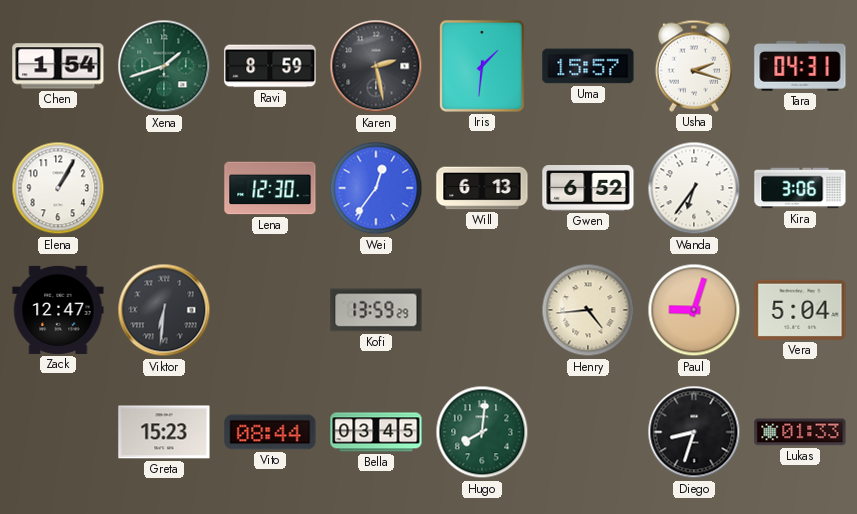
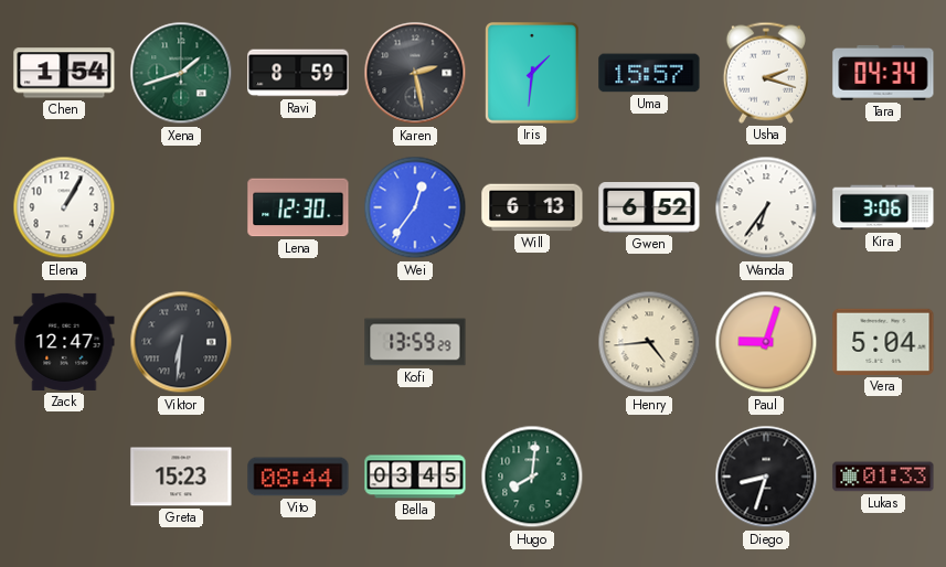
Tara: 04:31 -> 04:34 (883, 73)
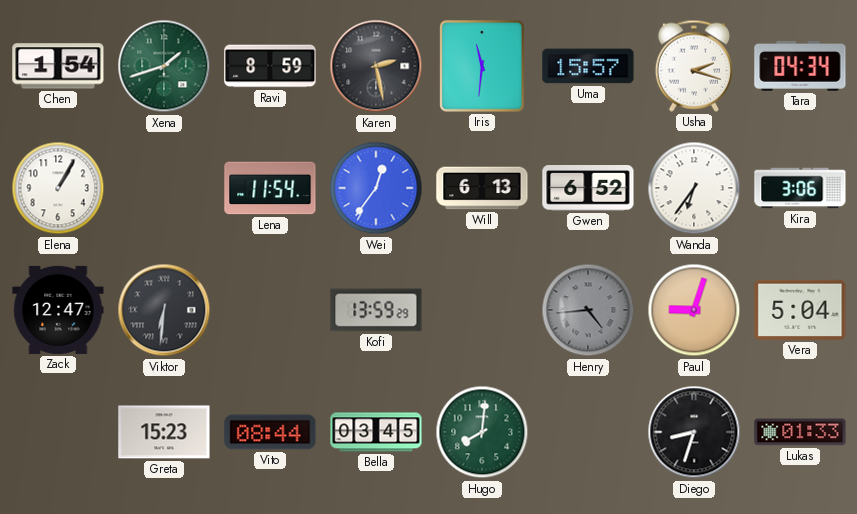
Iris: 1:31 -> 11:31 (483, 66)
Lena: 12:30 -> 11:54 (270, 188)
Henry dial: cream -> grey (588, 310)
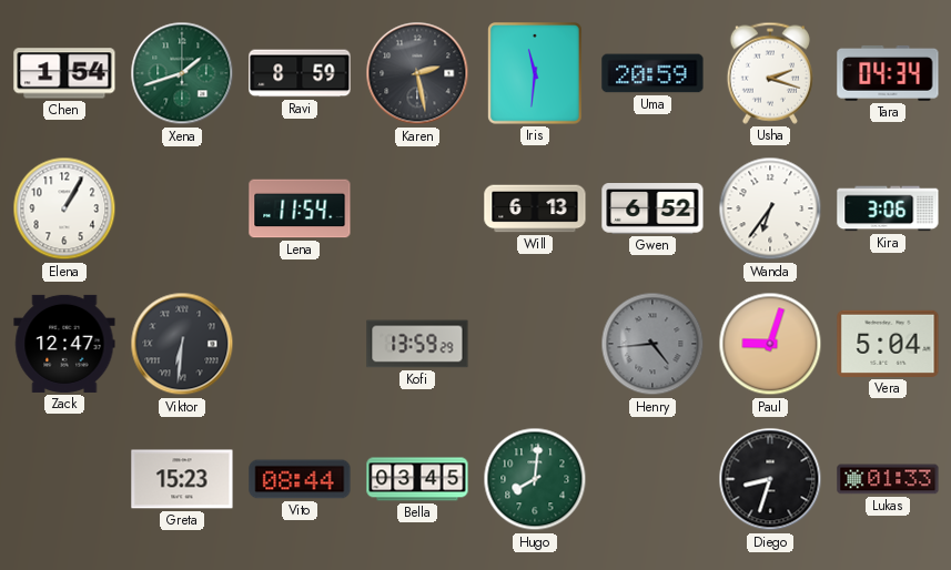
Uma: 15:57 -> 20:59 (652, 73)
Wei: 12:36 -> none (376, 188)
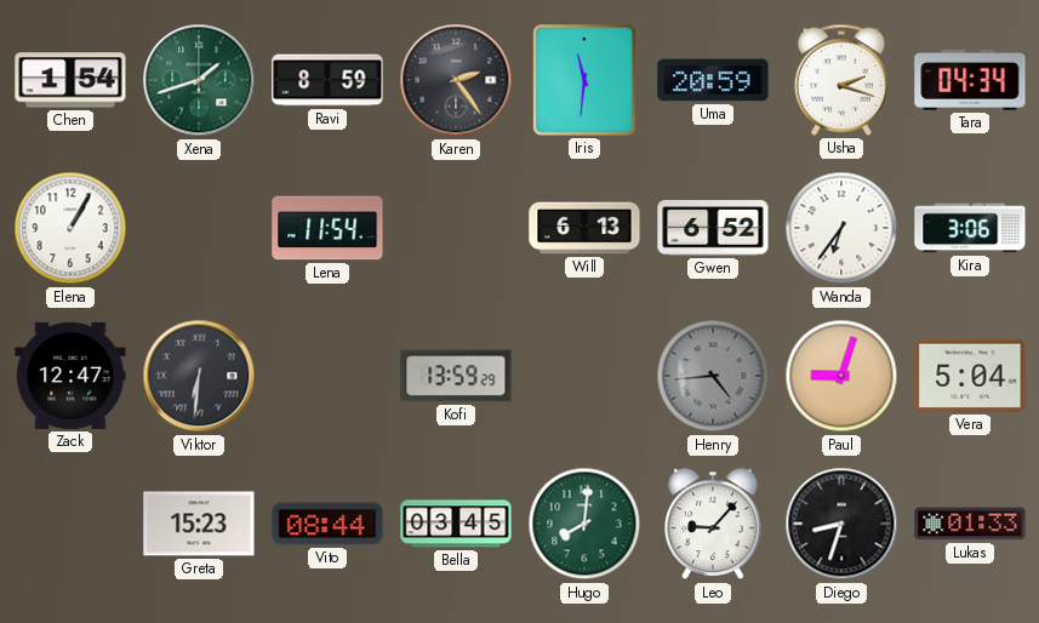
Karen: 2:28 -> 2:24 (456, 80)
Leo: none -> 9:07 (713, 524)
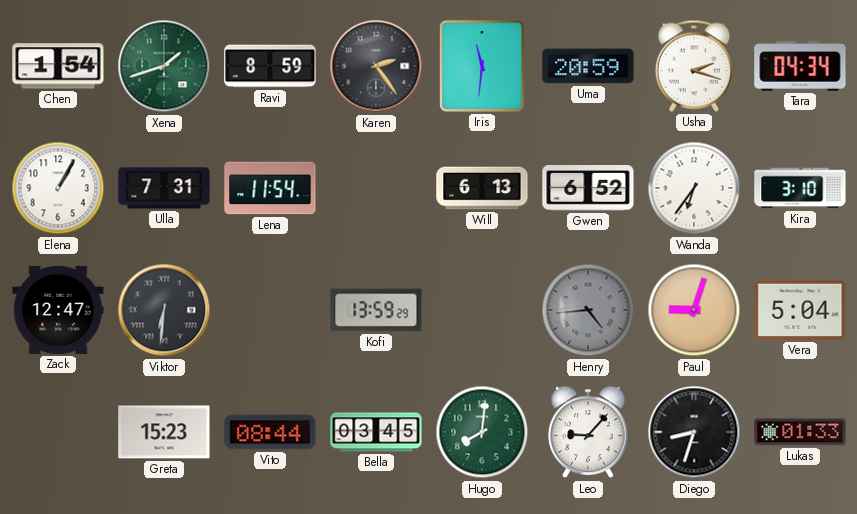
Ulla: none -> 7:31 (164, 188)
Kira: 3:06 -> 3:10 (800, 188)
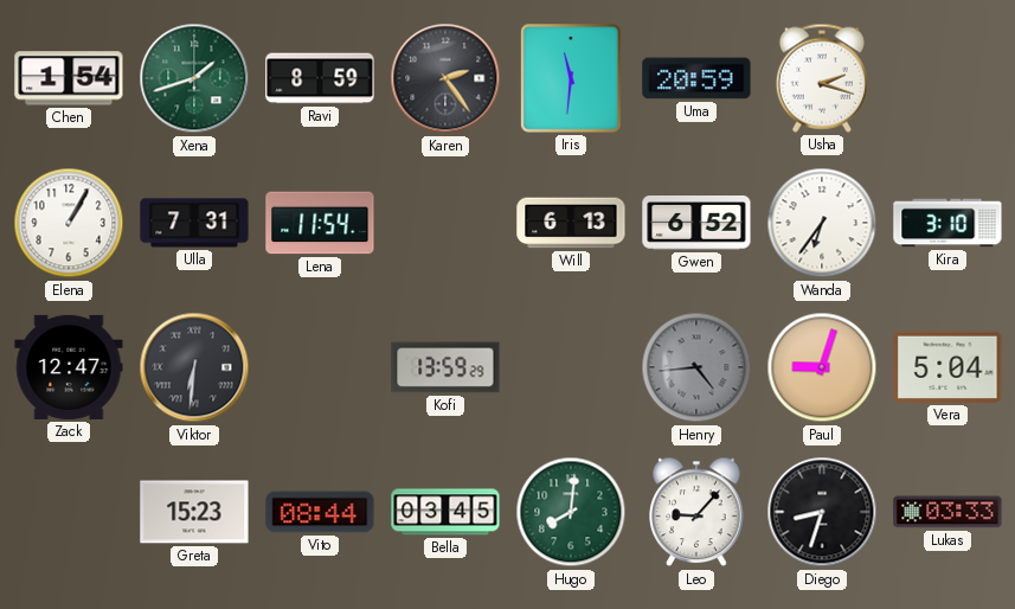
Tara: 04:34 -> none (800, 66)
Lukas: 01:33 -> 03:33 (947, 512)
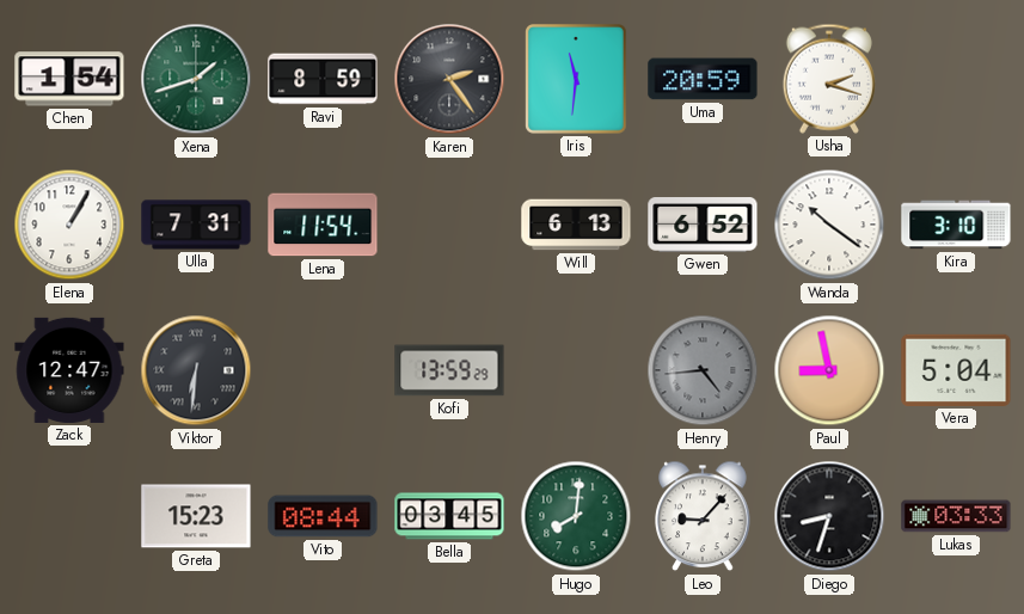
Wanda: 6:36 -> 10:21 (829, 225)
Paul: 9:03 -> 8:58 (829, 370)
